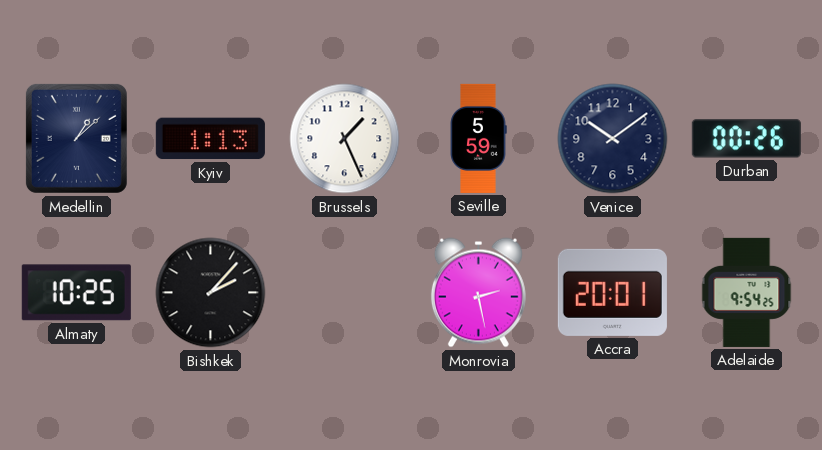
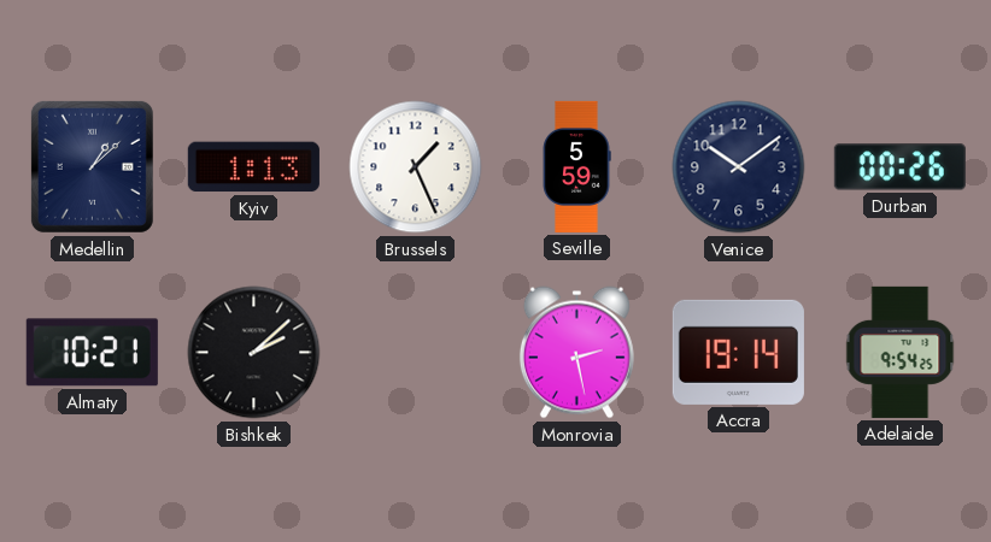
Almaty: 10:25 -> 10:21 (92, 353)
Bishkek: 2:07 -> 2:08 (254, 353)
Accra: 20:01 -> 19:14 (738, 352)
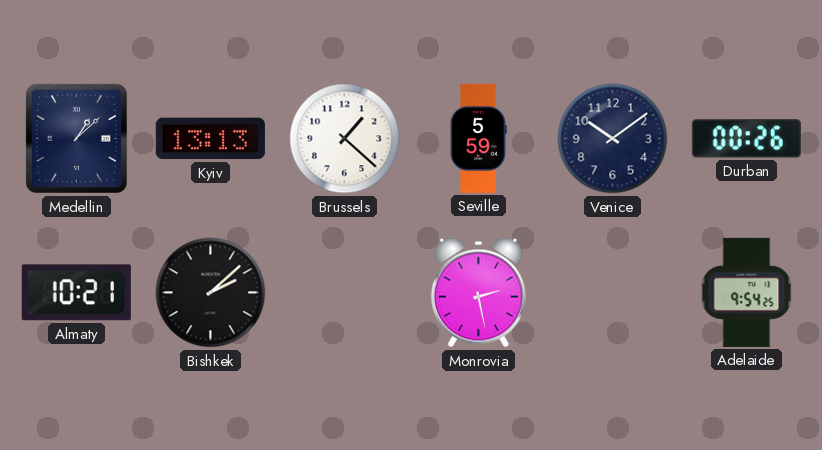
Kyiv: 1:13 -> 13:13 (210, 139)
Brussels: 1:26 -> 1:22 (345, 139)
Accra: 19:14 -> none (738, 352)
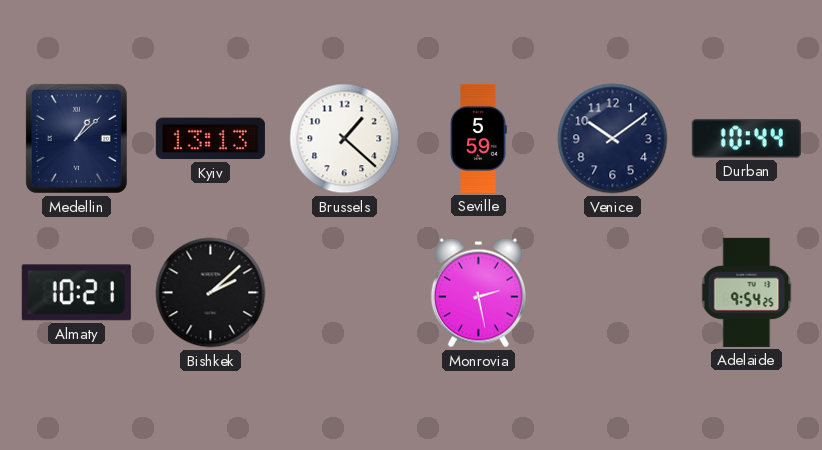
Durban: 00:26 -> 10:44 (746, 139)
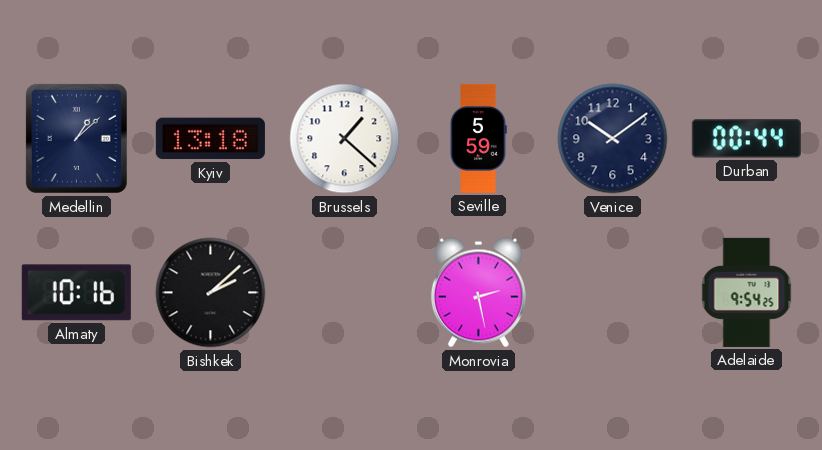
Kyiv: 13:13 -> 13:18 (210, 139)
Durban: 10:44 -> 00:44 (746, 139)
Almaty: 10:21 -> 10:16 (76, 293)
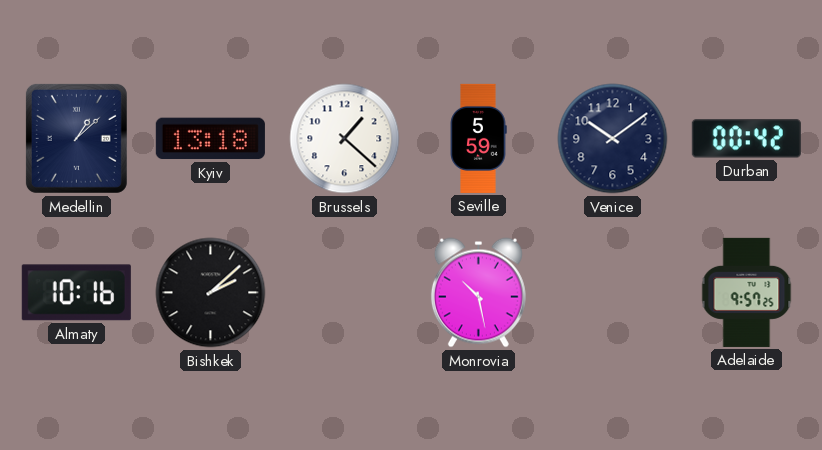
Durban: 00:44 -> 00:42 (746, 139)
Monrovia: 2:28 -> 10:28 (478, 293)
Adelaide: 9:54 -> 9:57 (747, 292)
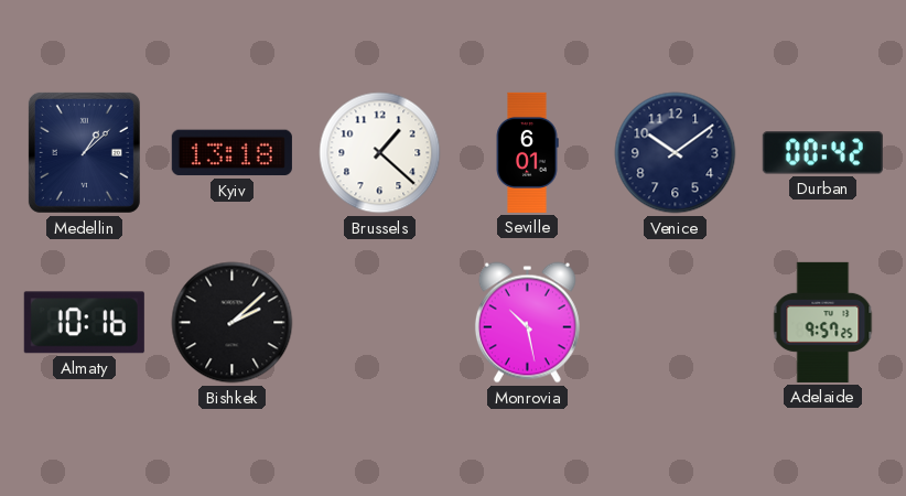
Seville: 5:59 -> 6:01 (527, 152)
